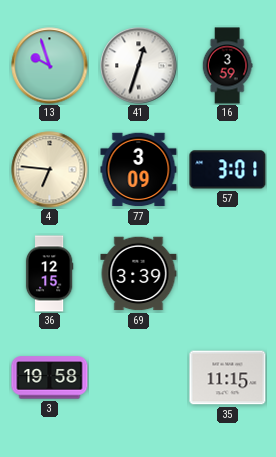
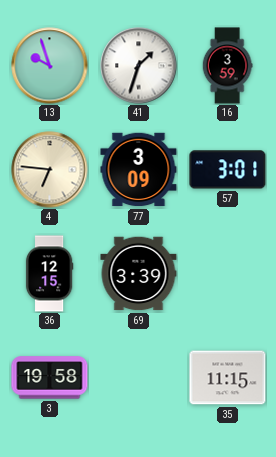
41: 12:33 -> 1:33 (139, 66)
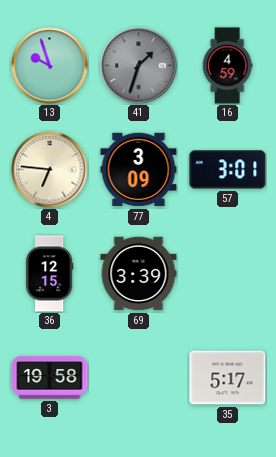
41 dial: white -> grey (139, 66)
16: 3:59 -> 4:59 (227, 66)
35: 11:15 -> 5:17 (228, 378)
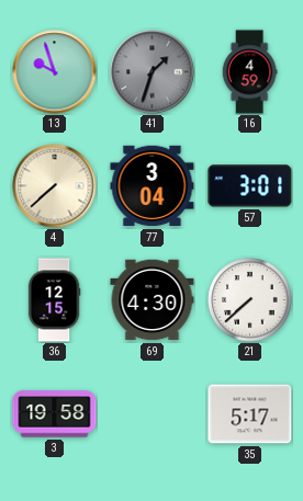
4: 6:46 -> 7:38 (55, 186)
77: 3:09 -> 3:04 (153, 186)
69: 3:39 -> 4:30 (153, 300)
21: none -> 7:38 (250, 300)
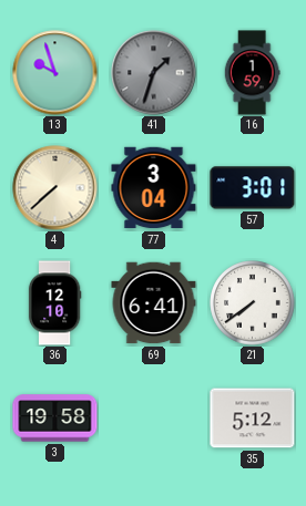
16: 4:59 -> 1:59 (252, 73)
36: 12:15 -> 12:10 (54, 303)
69: 4:30 -> 6:41 (154, 303)
21: 7:38 -> 7:39 (253, 303)
35: 5:17 -> 5:12 (253, 419)
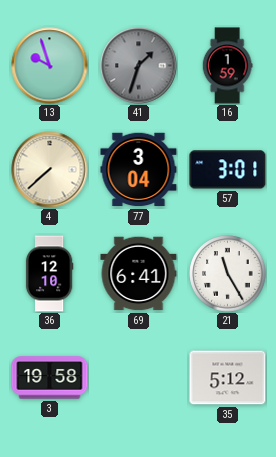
21: 7:39 -> 11:25 (228, 274)
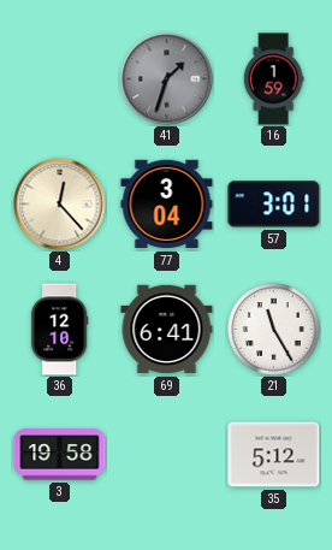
13: 9:57 -> none (50, 66)
4: 7:38 -> 12:23 (60, 205)
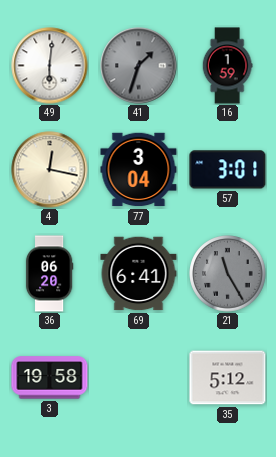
49: none -> 6:01 (50, 66)
4: 12:23 -> 12:17 (50, 170)
36: 12:10 -> 06:20 (49, 274)
21 dial: white -> grey (228, 274)
